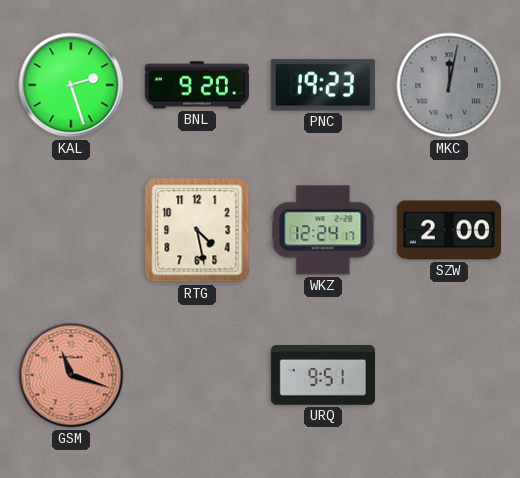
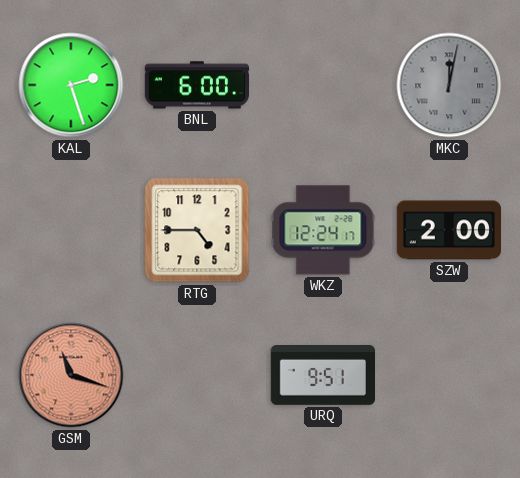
BNL: 9:20 -> 6:00 (196, 85)
PNC: 19:23 -> none (323, 85)
RTG: 4:28 -> 4:45 (197, 230)
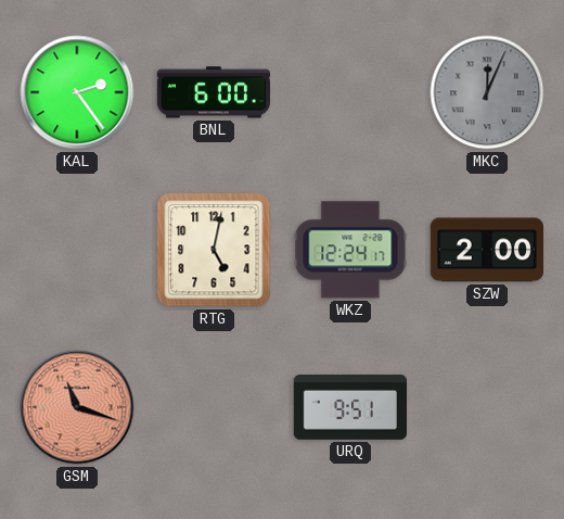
KAL: 2:27 -> 2:24 (77, 92)
MKC: 12:02 -> 12:04 (487, 92)
RTG: 4:45 -> 5:02 (214, 250)
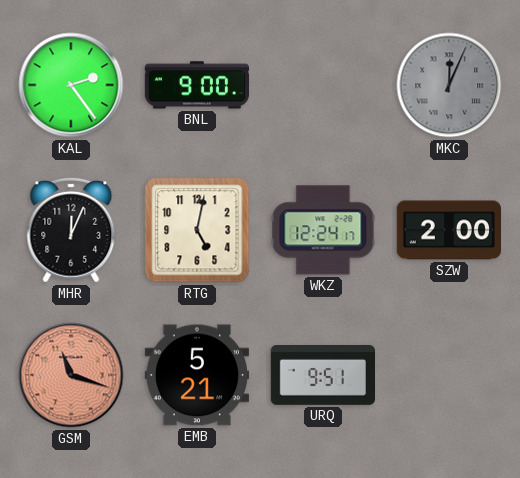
BNL: 6:00 -> 9:00 (196, 85)
MHR: none -> 12:04 (71, 230)
EMB: none -> 5:21 (196, 375)
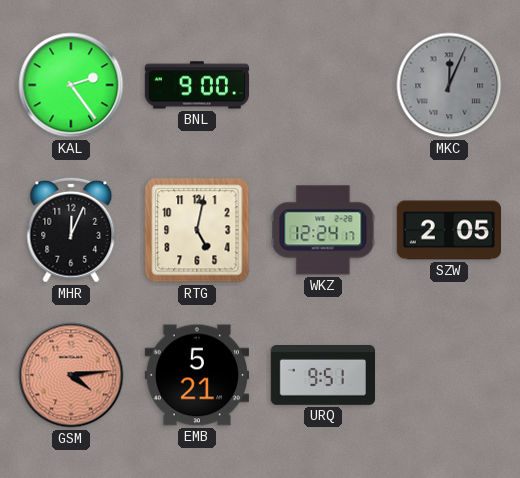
SZW: 2:00 -> 2:05 (448, 230)
GSM: 11:18 -> 4:14 (71, 375)
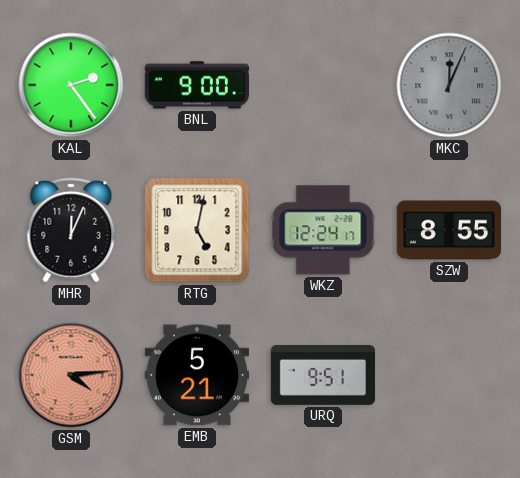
SZW: 2:05 -> 8:55 (448, 230)
